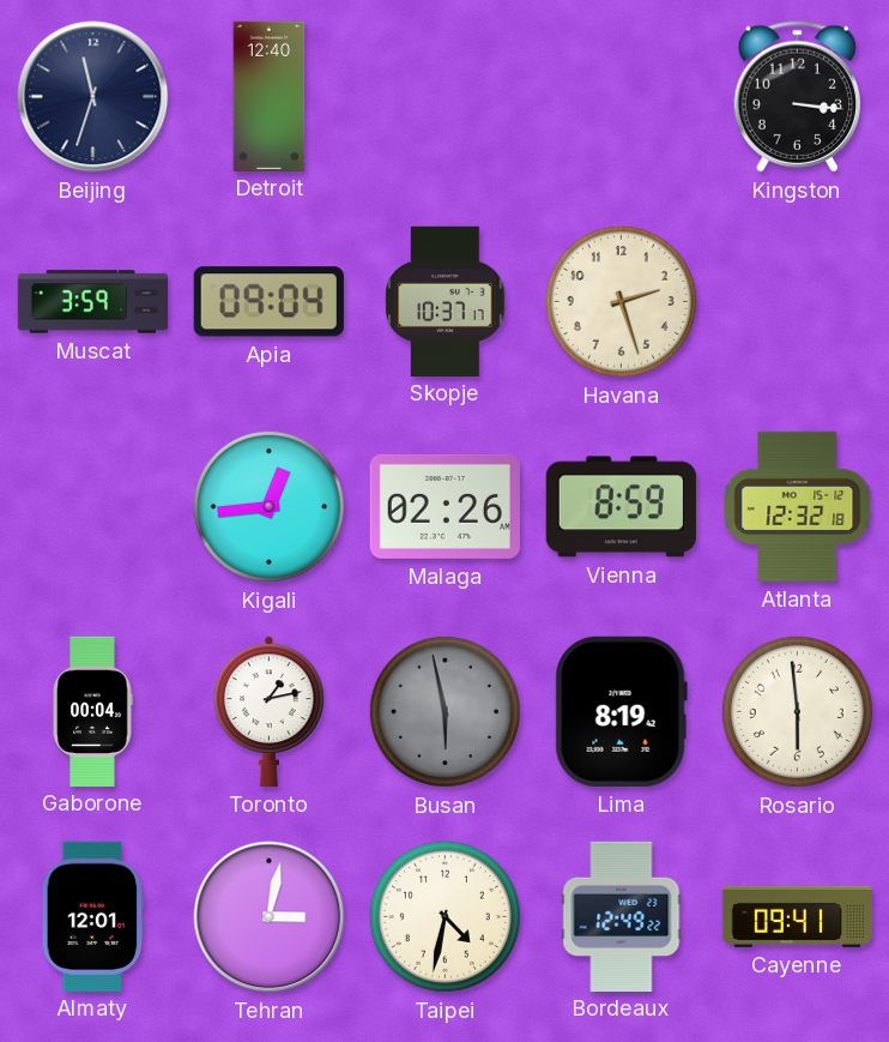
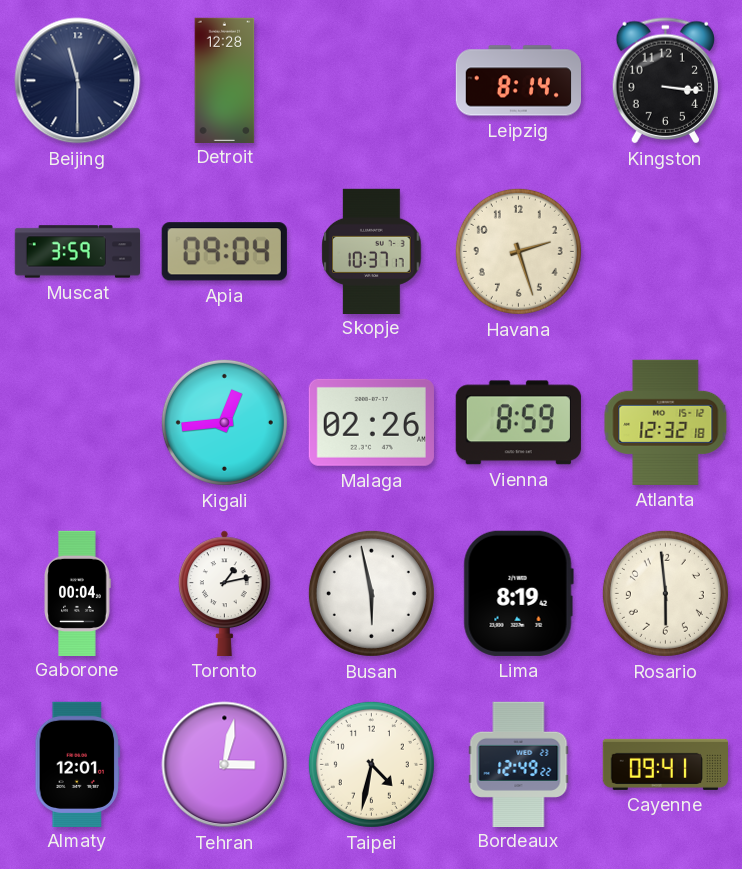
Beijing: 11:33 -> 11:30 (78, 81)
Detroit: 12:40 -> 12:28 (225, 80)
Leipzig: none -> 8:14 (518, 81)
Busan dial: grey -> white (371, 593)
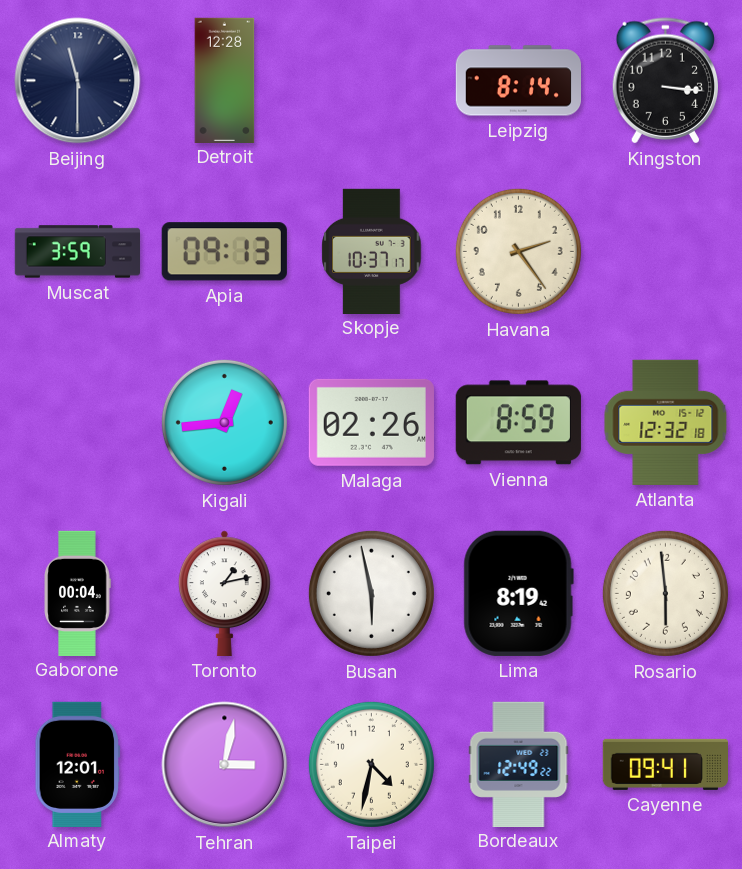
Apia: 09:04 -> 09:13 (224, 252)
Havana: 2:27 -> 2:24 (518, 251)
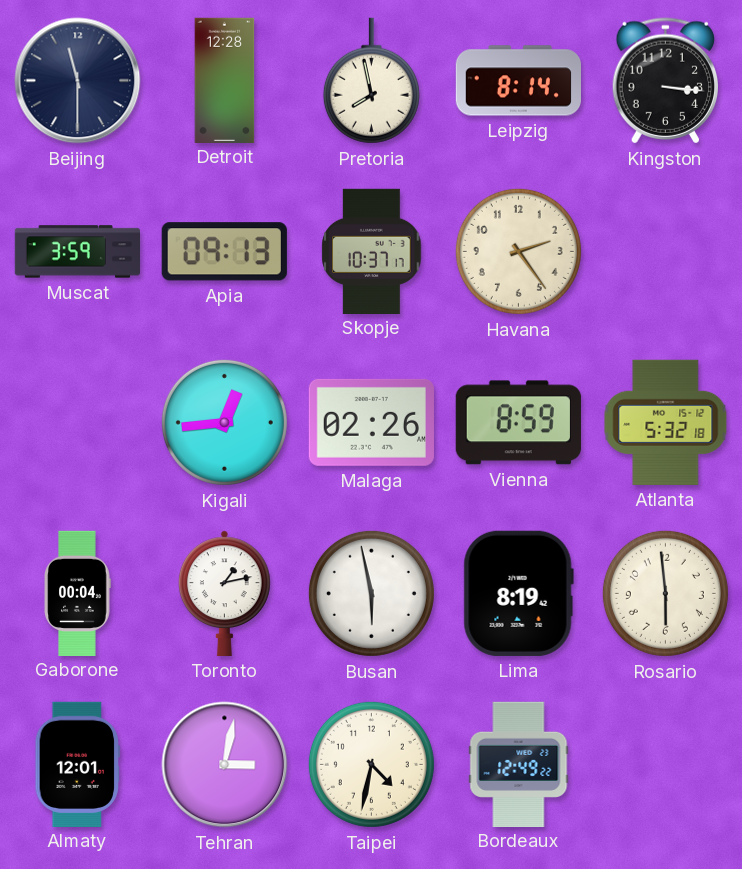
Pretoria: none -> 7:58 (371, 81)
Atlanta: 12:32 -> 5:32 (666, 422)
Cayenne: 09:41 -> none (665, 764)
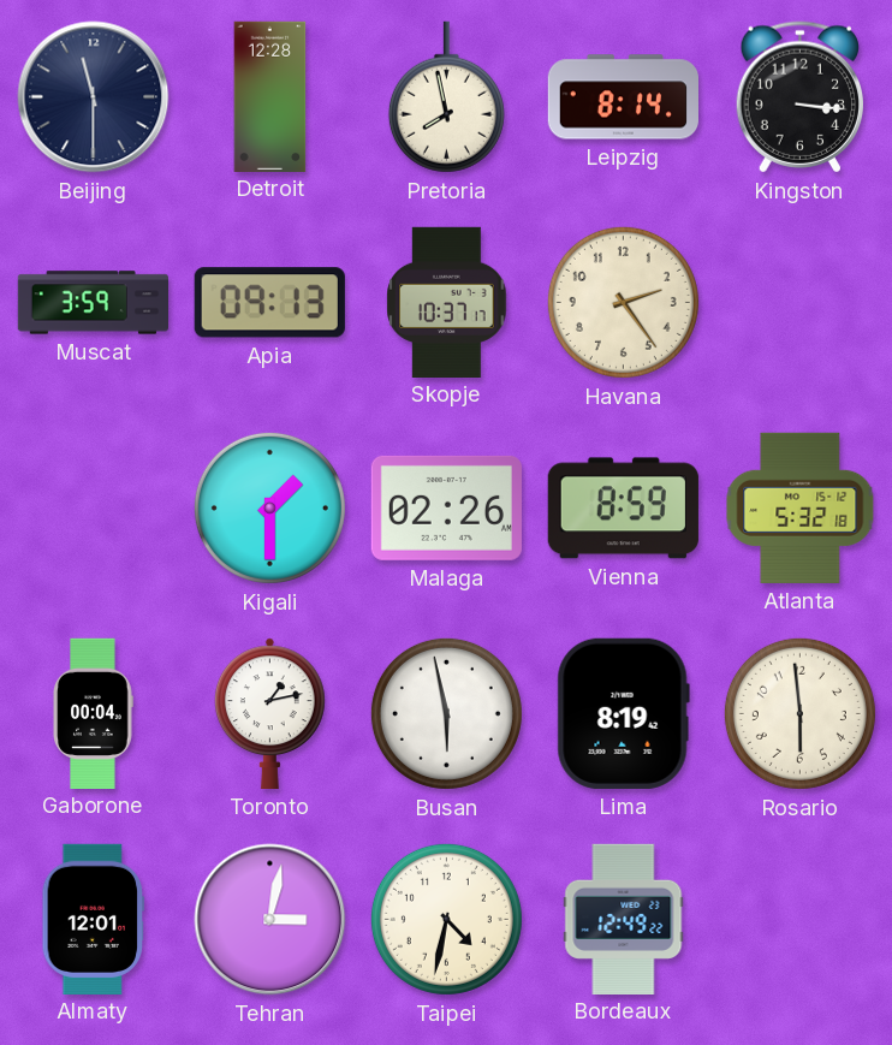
Kigali: 12:44 -> 1:30 (269, 507)
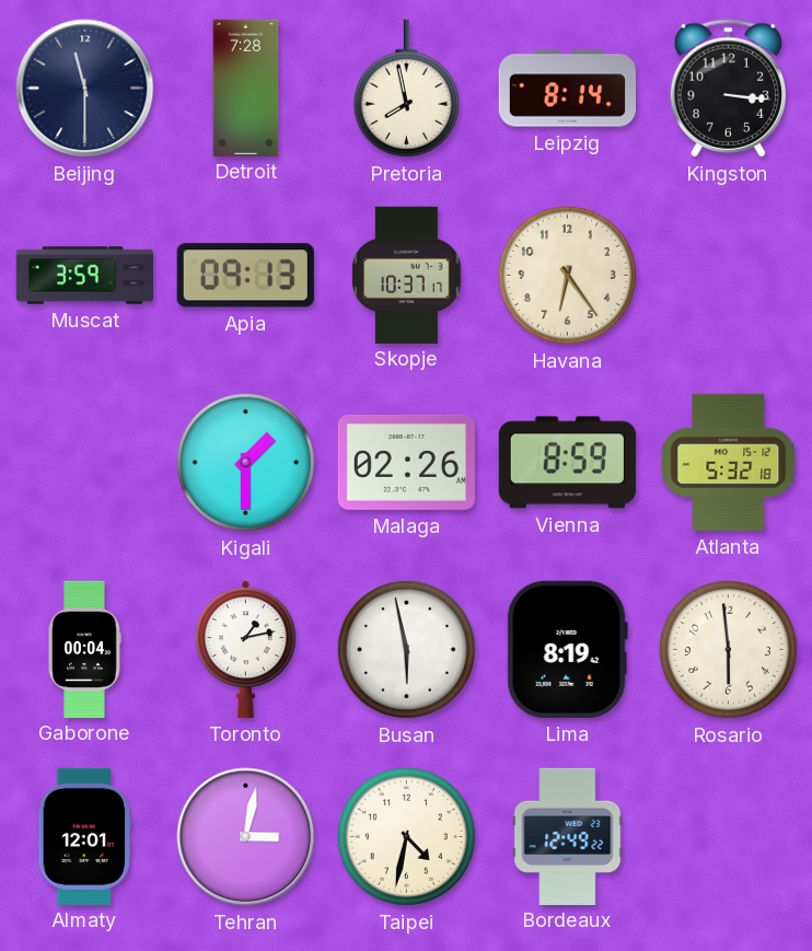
Detroit: 12:28 -> 7:28 (246, 88)
Havana: 2:24 -> 6:24 (567, 275)
